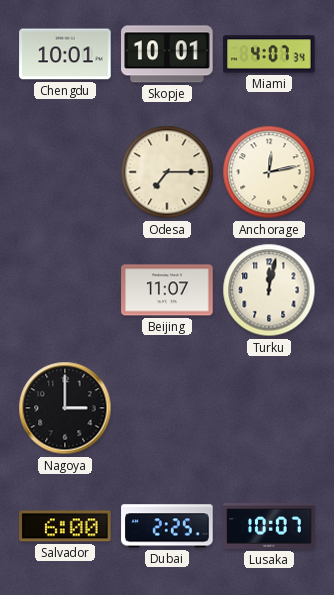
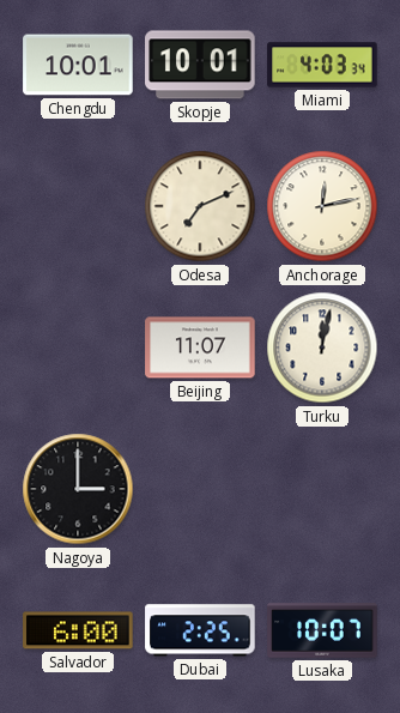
Miami: 4:07 -> 4:03 (322, 65)
Odesa: 7:15 -> 7:11 (200, 206)
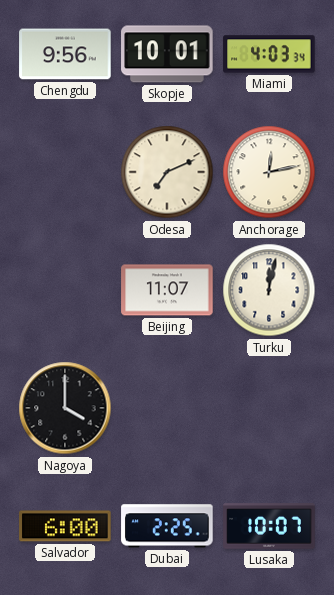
Chengdu: 10:01 -> 9:56 (65, 54)
Nagoya: 3:00 -> 4:00 (65, 408)
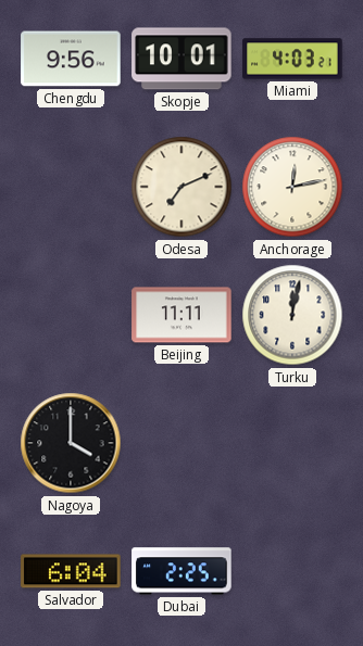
Miami: 4:03:34 -> 4:03:21 (292, 59)
Beijing: 11:07 -> 11:11 (181, 315)
Salvador: 6:00 -> 6:04 (71, 571)
Lusaka: 10:07 -> none (269, 526)
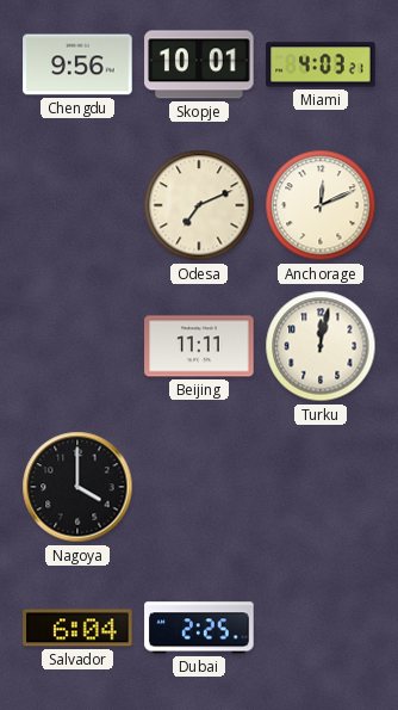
Anchorage: 12:13 -> 12:11 (321, 205)
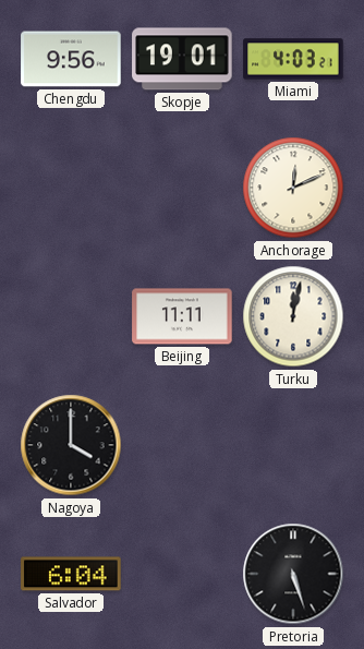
Skopje: 10:01 -> 19:01 (182, 59)
Odesa: 7:11 -> none (199, 205)
Dubai: 2:25 -> none (199, 628)
Pretoria: none -> 5:27 (293, 574)
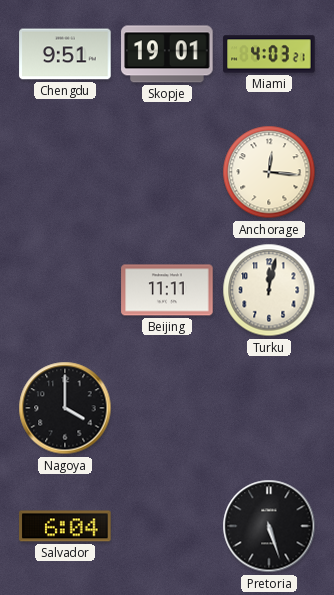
Chengdu: 9:56 -> 9:51 (65, 54)
Anchorage: 12:11 -> 12:16 (269, 172)
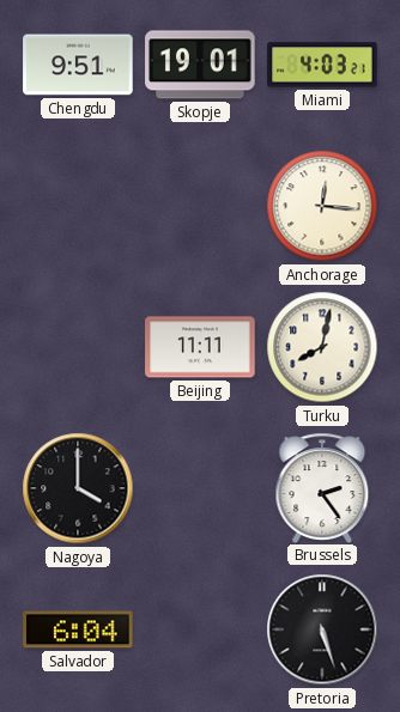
Turku: 12:02 -> 8:02 (322, 347)
Brussels: none -> 2:24 (322, 487)
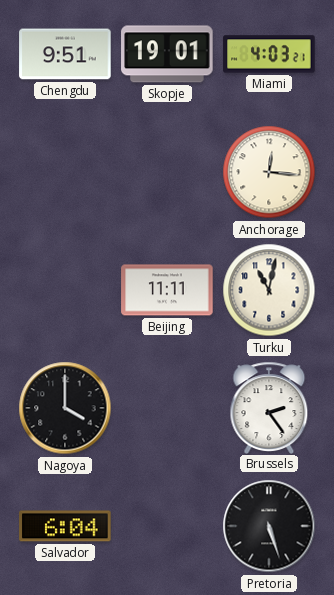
Turku: 8:02 -> 11:02 (269, 290)
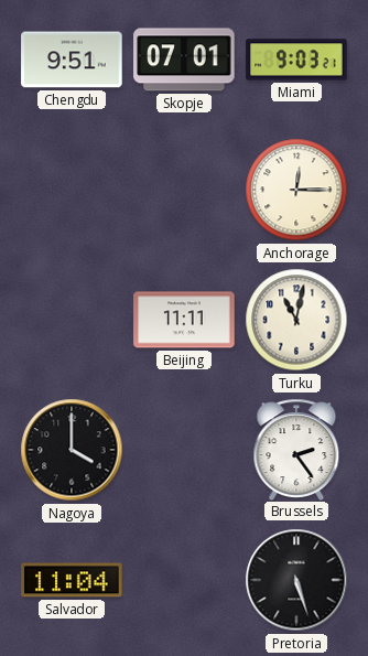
Skopje: 19:01 -> 07:01 (184, 60)
Miami: 4:03 -> 9:03 (296, 60)
Anchorage: 12:16 -> 12:15 (296, 190)
Salvador: 6:04 -> 11:04 (72, 580)
